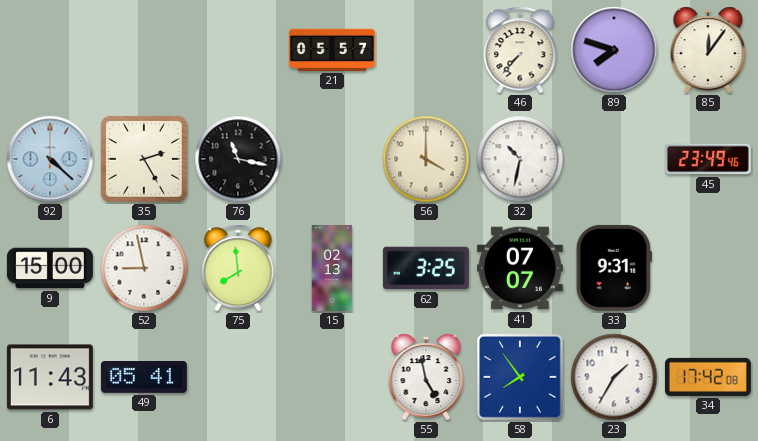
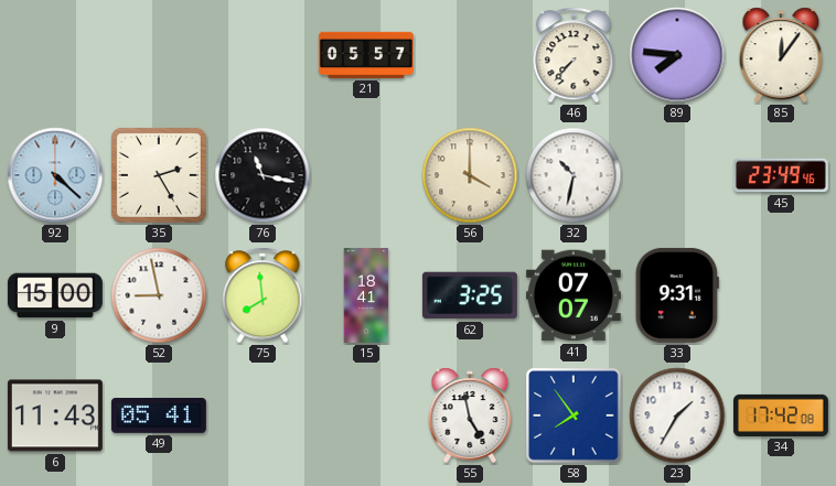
89: 7:48 -> 7:46 (677, 55)
15: 02:13 -> 18:41 (366, 295)
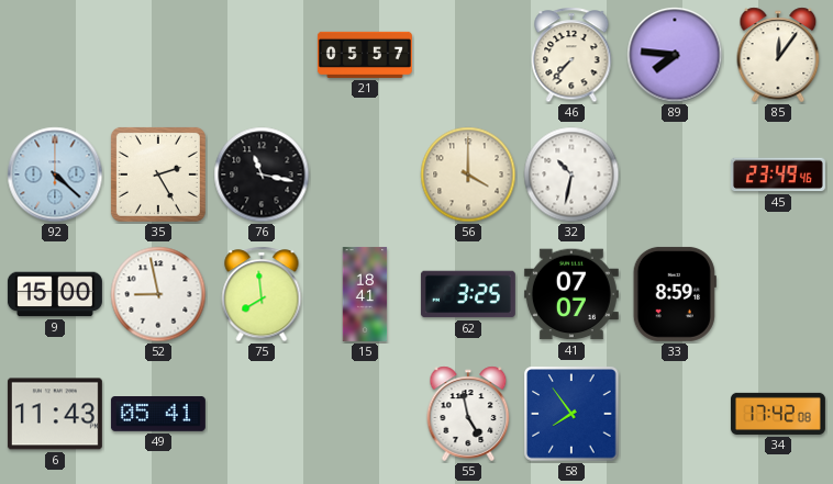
33: 9:31 -> 8:59 (675, 294)
23: 1:35 -> none (677, 415)
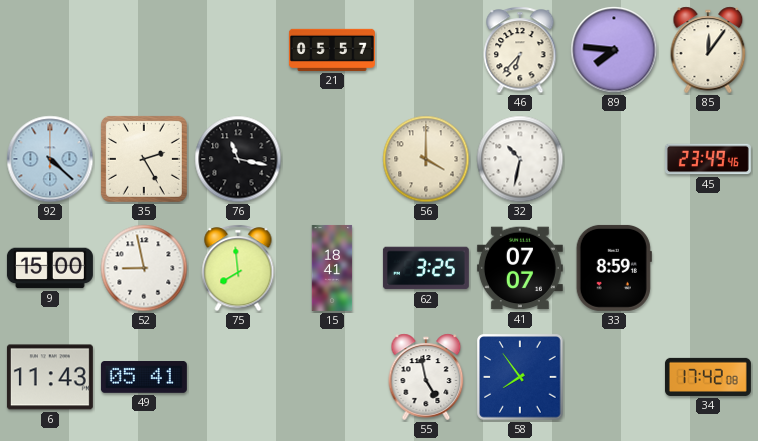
46: 7:37 -> 6:37 (520, 50)
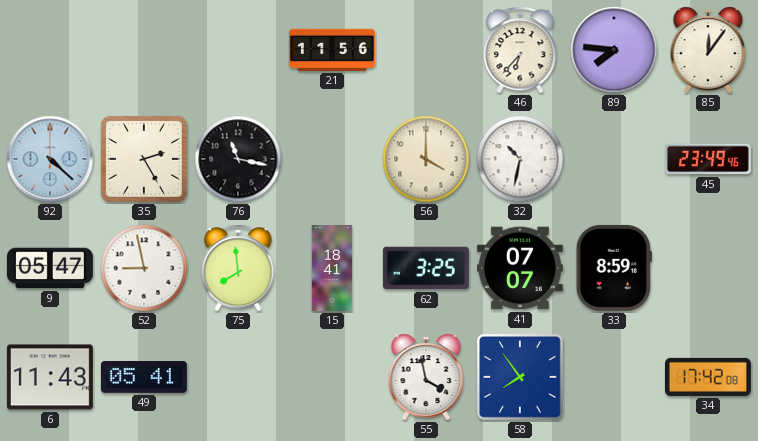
21: 05:57 -> 11:56 (332, 50)
9: 15:00 -> 05:47 (50, 268)
55: 4:58 -> 3:58 (426, 377)
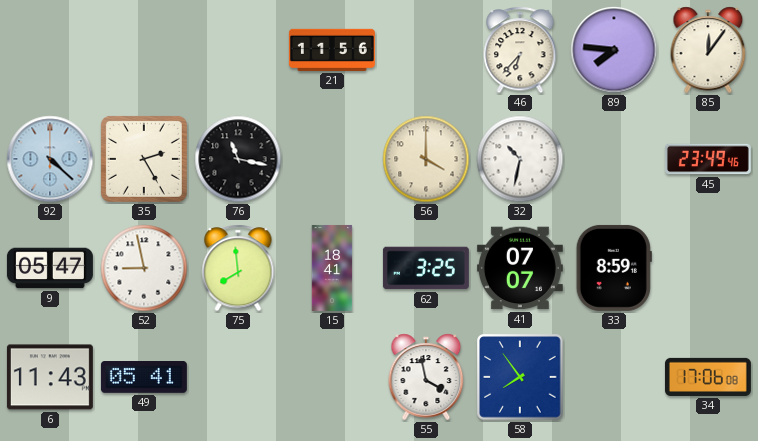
34: 17:42 -> 17:06 (708, 377)
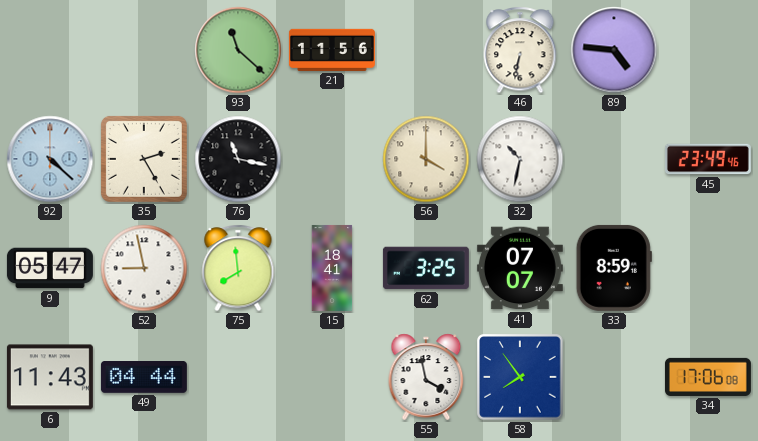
93: none -> 11:22 (238, 50)
46: 6:37 -> 6:32 (520, 50)
89: 7:46 -> 4:46 (614, 50)
85: 12:06 -> none (708, 50)
49: 05:41 -> 04:44 (144, 378)
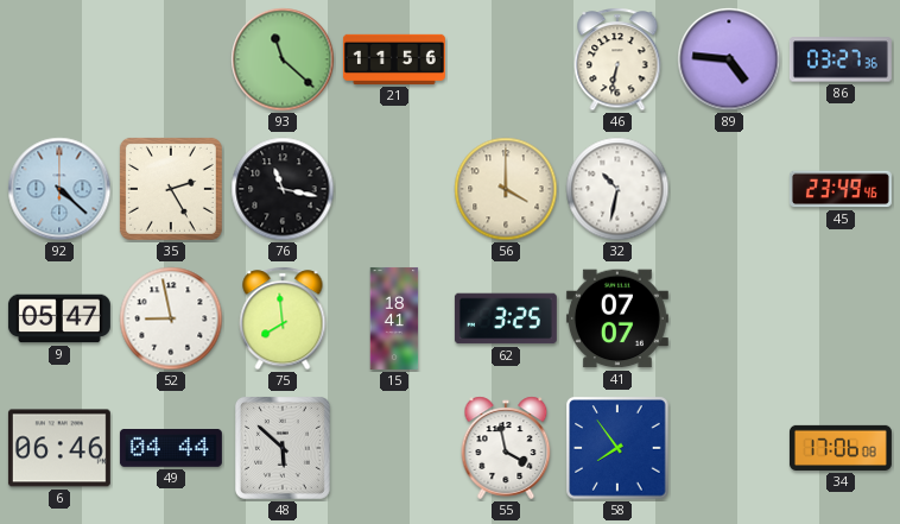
86: none -> 03:27 (841, 59)
33: 8:59 -> none (614, 268)
6: 11:43 -> 06:46 (59, 448)
48: none -> 5:52 (283, 448)
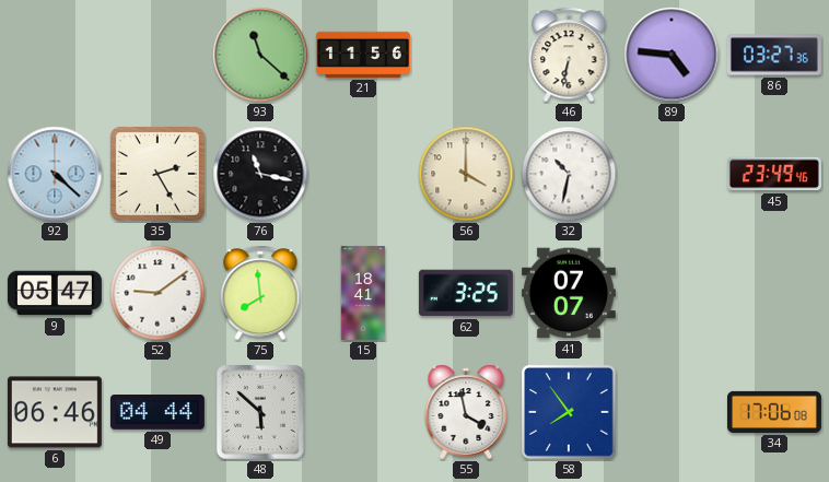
52: 8:58 -> 9:09 (157, 293)
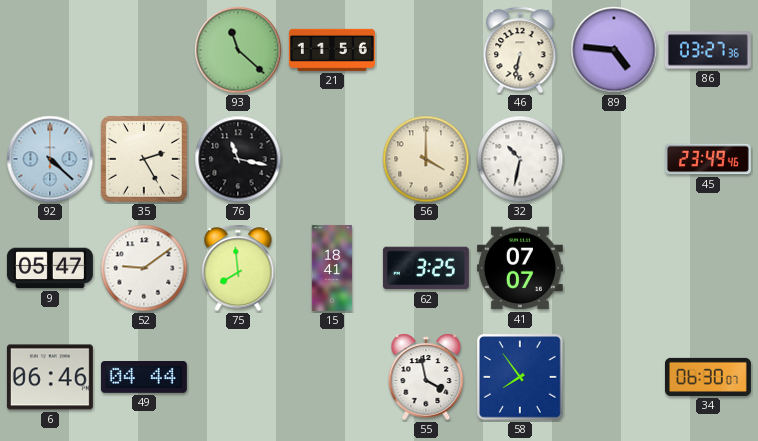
48: 5:52 -> none (260, 412)
34: 17:06 -> 06:30 (708, 377)
